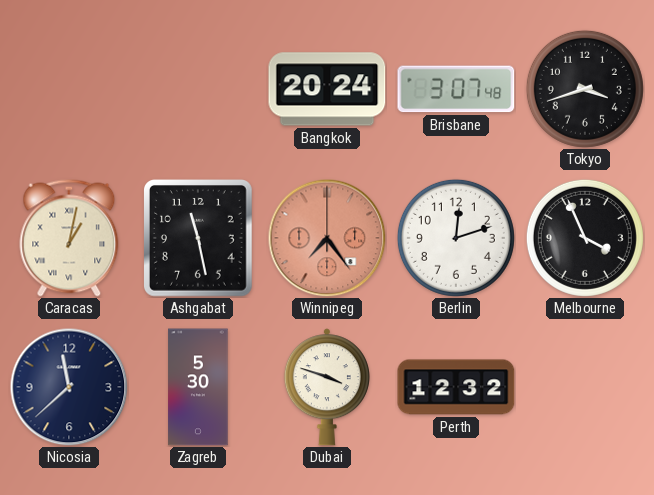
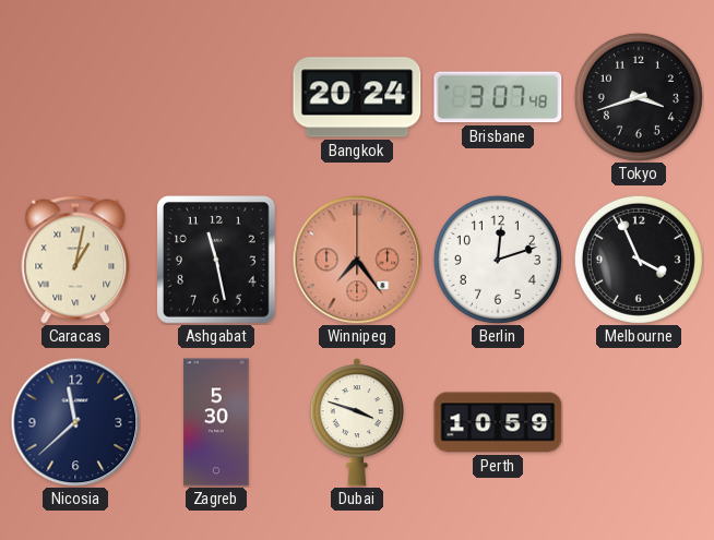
Perth: 12:32 -> 10:59 (498, 422)
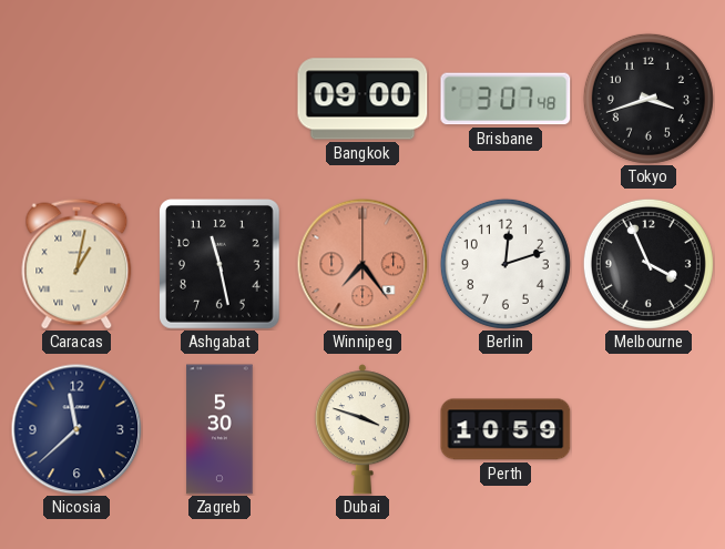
Bangkok: 20:24 -> 09:00 (362, 99)
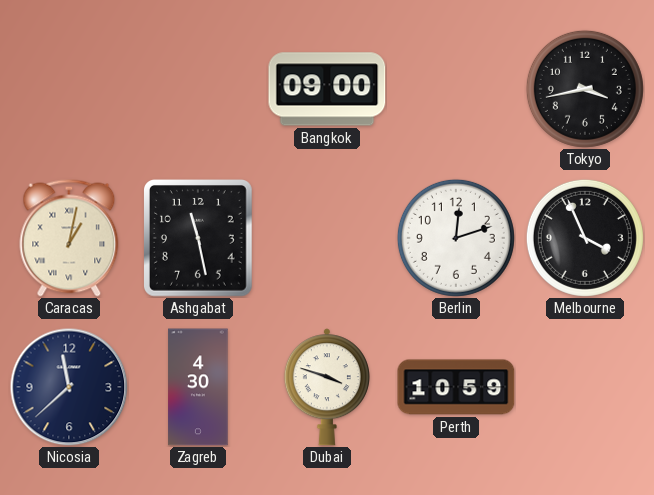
Brisbane: 3:07 -> none (506, 99)
Tokyo: 3:42 -> 3:43 (585, 89)
Winnipeg: 7:24 -> none (362, 264)
Zagreb: 5:30 -> 4:30 (198, 387)
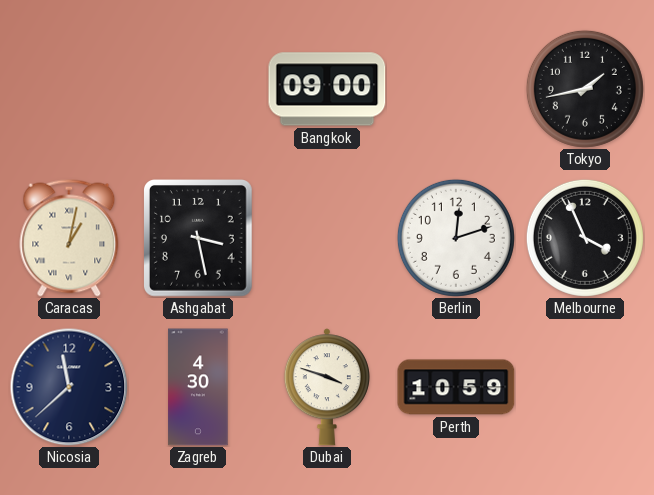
Tokyo: 3:43 -> 1:43 (585, 89)
Ashgabat: 11:28 -> 3:28 (199, 239)
